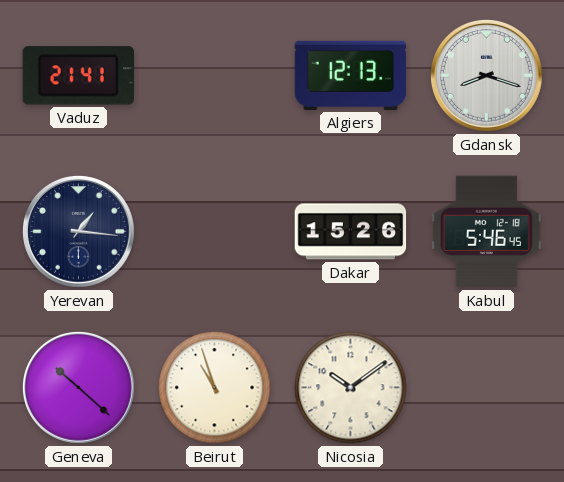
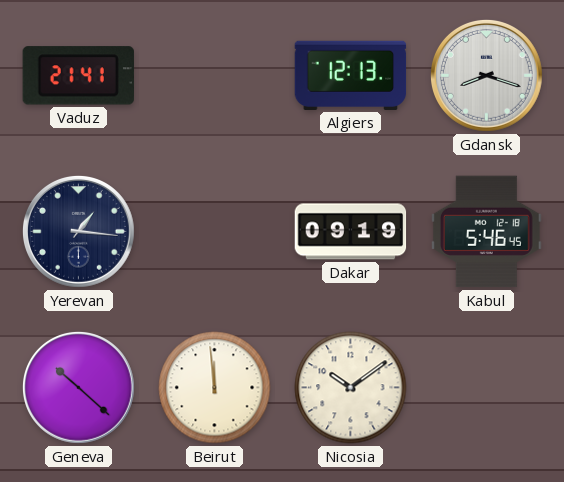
Dakar: 15:26 -> 09:19 (351, 232)
Beirut: 10:57 -> 11:59 (215, 388)
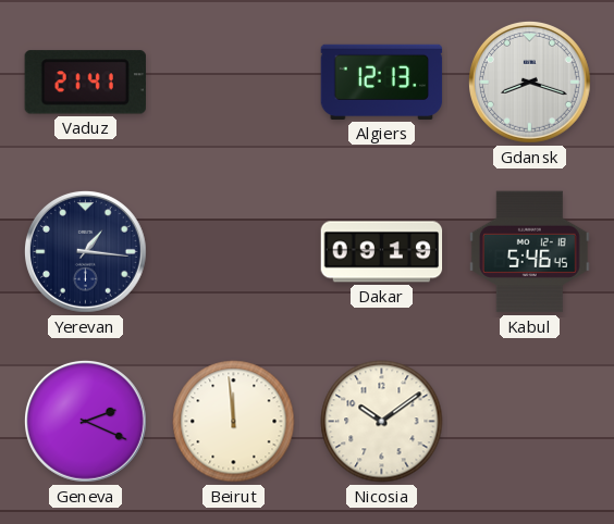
Geneva: 10:22 -> 2:19 (86, 422)
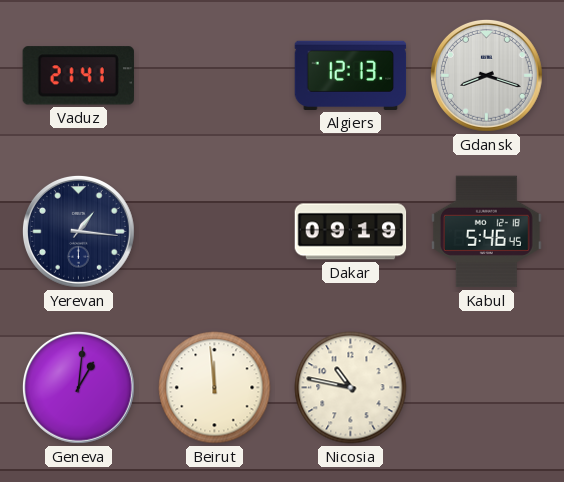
Geneva: 2:19 -> 1:01 (79, 388)
Nicosia: 10:09 -> 10:47 (351, 388)
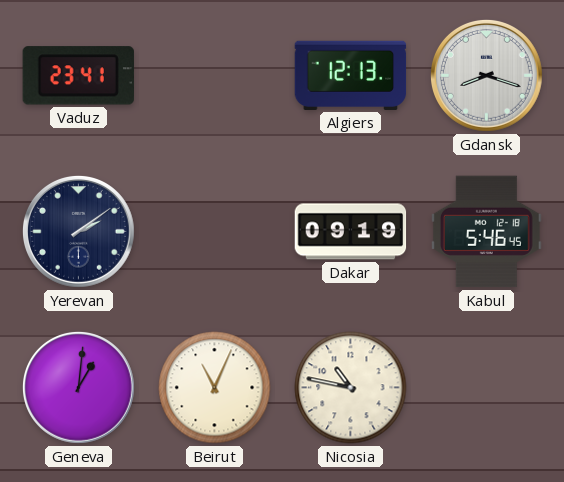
Vaduz: 21:41 -> 23:41 (78, 76)
Yerevan: 1:16 -> 2:09 (79, 232)
Beirut: 11:59 -> 11:04 (215, 388)
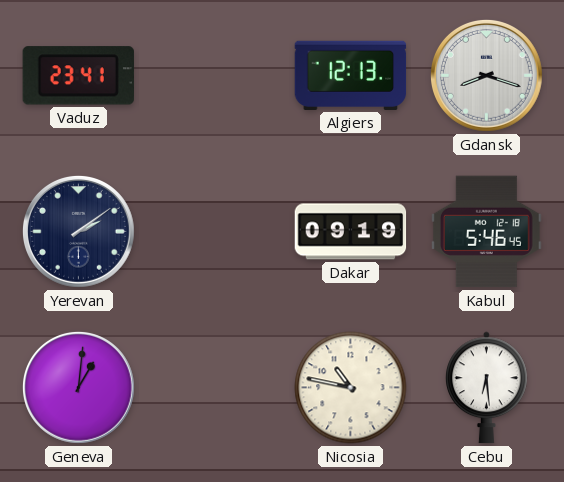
Beirut: 11:04 -> none (215, 388)
Cebu: none -> 6:29 (487, 388)
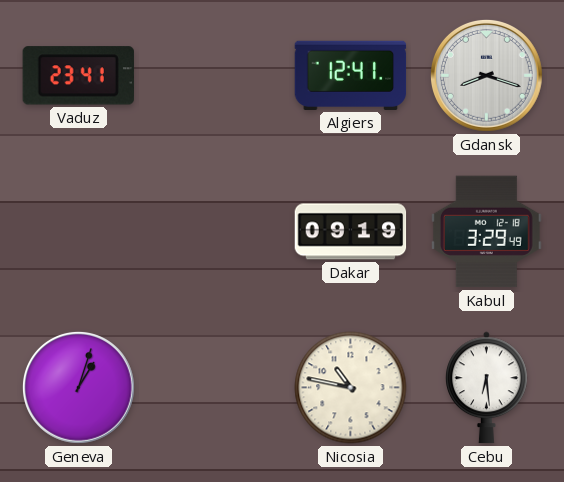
Algiers: 12:13 -> 12:41 (351, 75)
Yerevan: 2:09 -> none (79, 232)
Kabul: 5:46 -> 3:29 (486, 232)
Geneva: 1:01 -> 1:03 (79, 388)
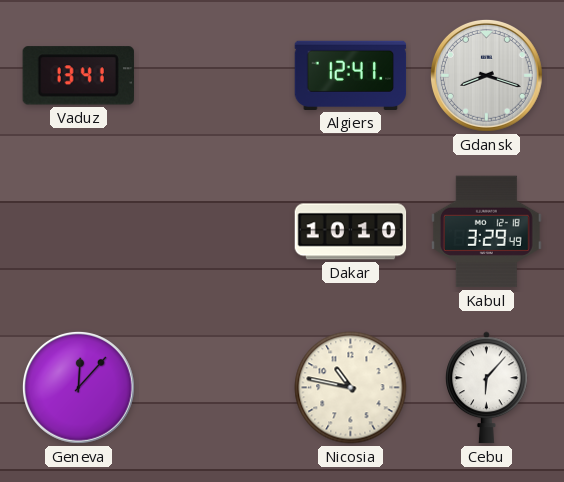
Vaduz: 23:41 -> 13:41 (78, 76)
Dakar: 09:19 -> 10:10 (351, 232)
Geneva: 1:03 -> 12:07 (79, 388)
Cebu: 6:29 -> 6:07 (487, 388)
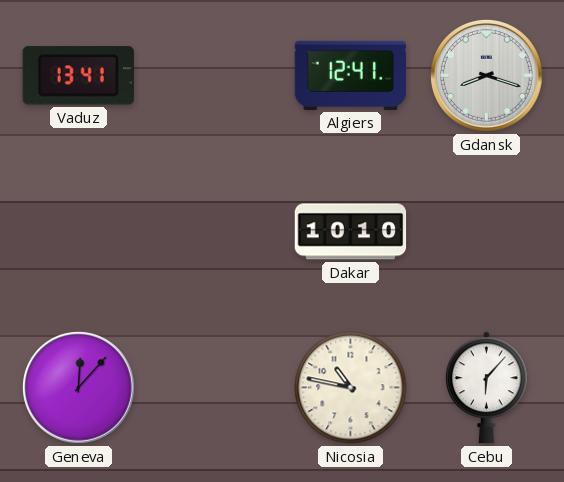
Kabul: 3:29 -> none (486, 232)
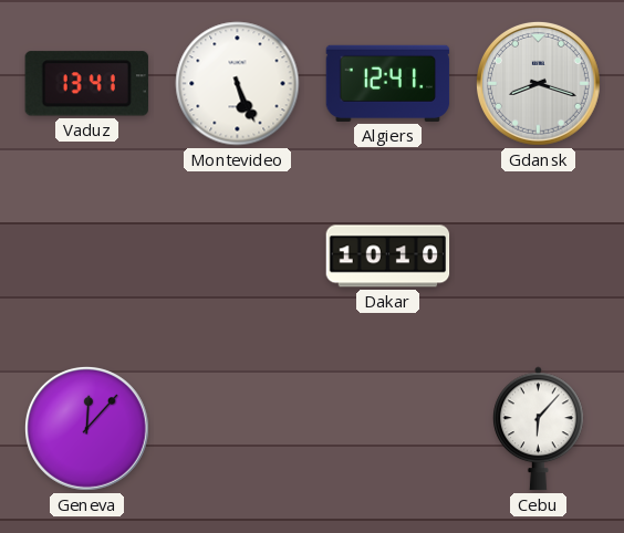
Montevideo: none -> 5:26 (238, 84)
Nicosia: 10:47 -> none (351, 388)
